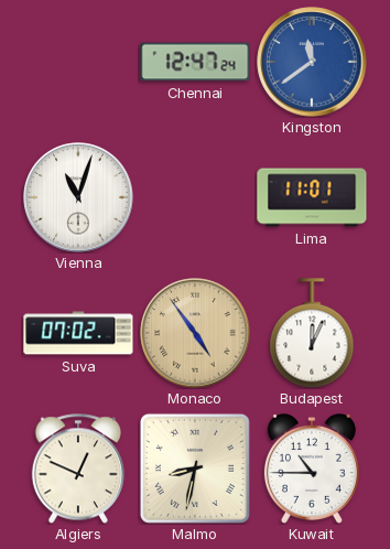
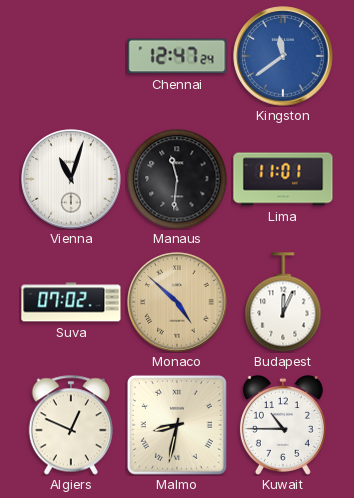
Manaus: none -> 11:31 (177, 179)
Monaco: 4:54 -> 4:52 (177, 302)
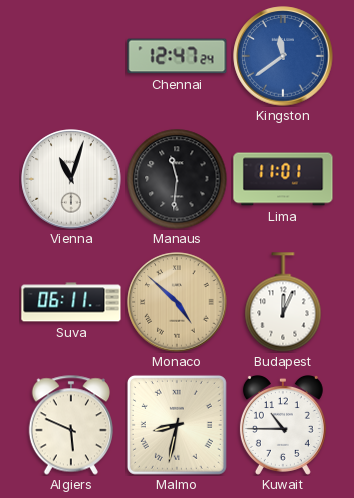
Suva: 07:02 -> 06:11 (71, 302)
Algiers: 12:49 -> 5:49 (70, 425)
